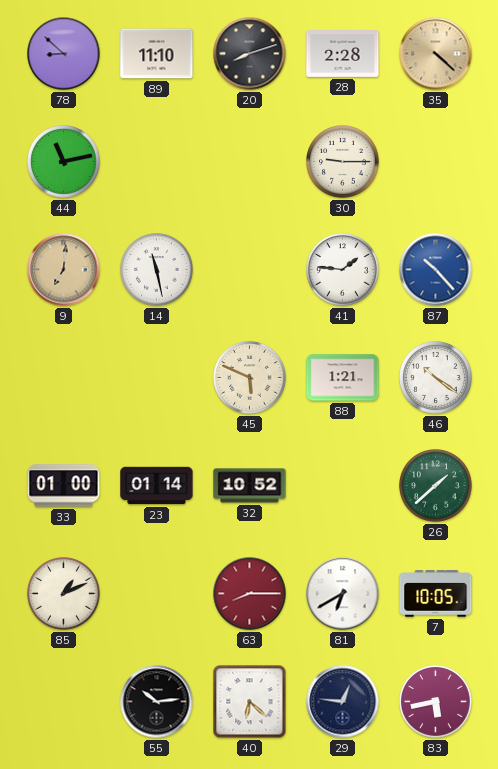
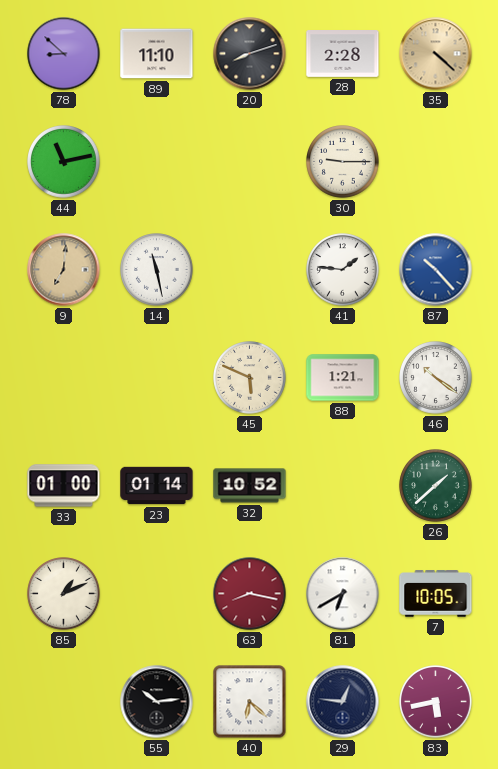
63: 8:15 -> 8:17 (250, 594)
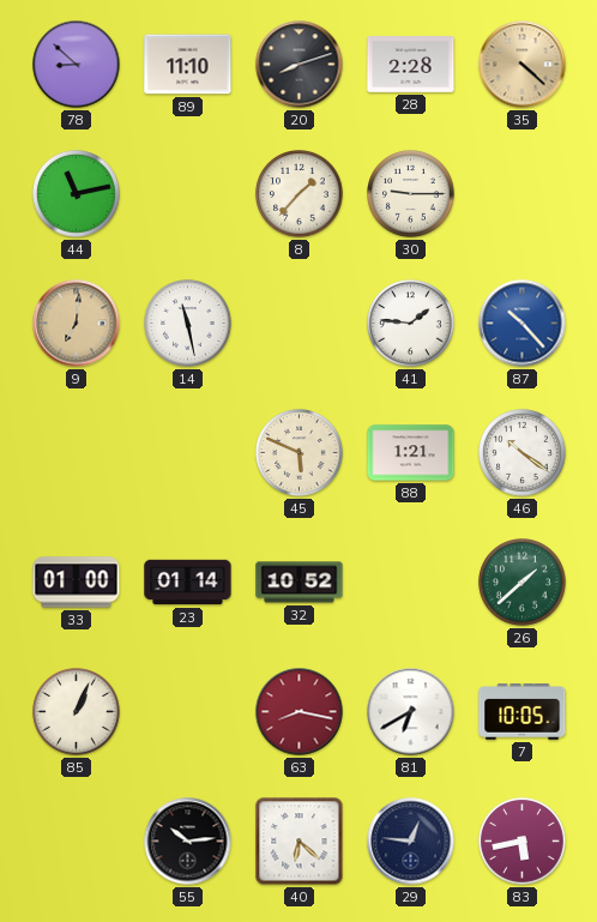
8: none -> 1:37 (300, 194)
85: 1:11 -> 1:04 (77, 712)
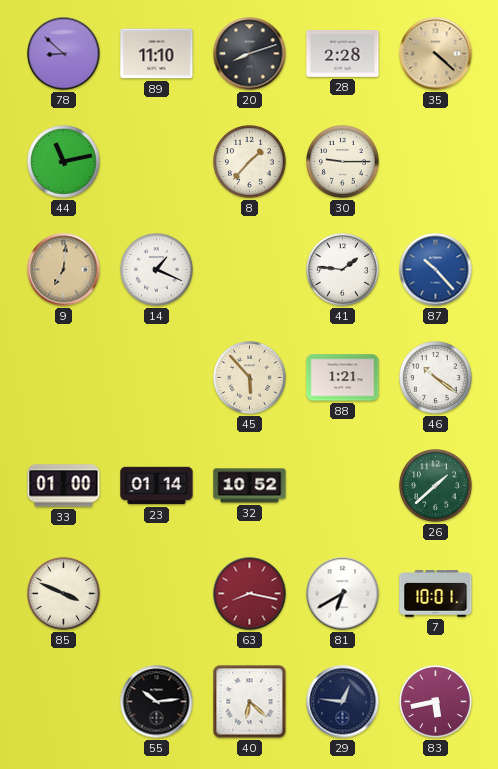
14: 11:28 -> 1:19 (157, 270)
45: 5:49 -> 5:53 (250, 378)
85: 1:04 -> 3:49 (64, 594)
7: 10:05 -> 10:01 (436, 594)
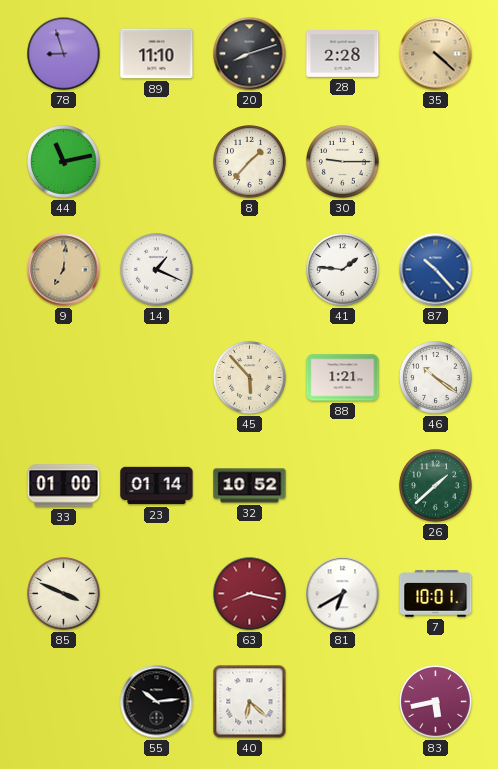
78: 8:52 -> 8:57 (64, 54)
29: 12:46 -> none (343, 702)
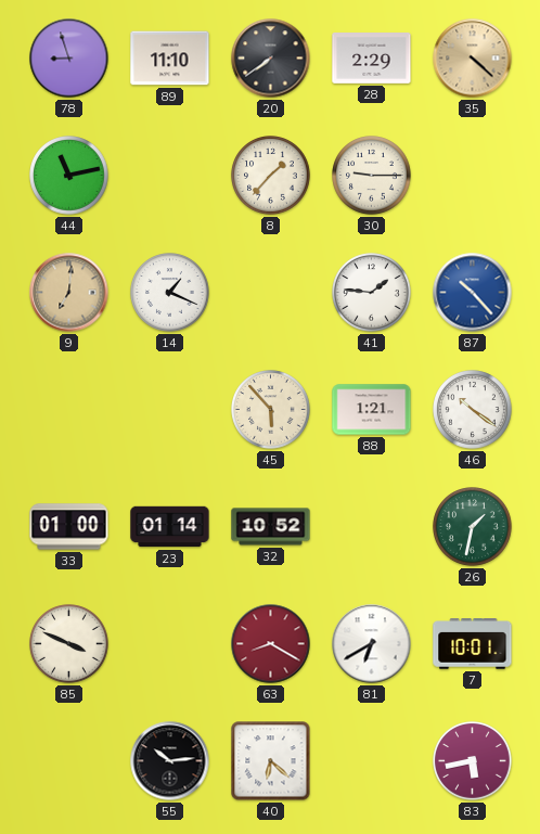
20: 8:12 -> 7:39 (271, 59)
28: 2:28 -> 2:29 (372, 59)
26: 1:38 -> 1:32 (473, 527)
63: 8:17 -> 8:20 (271, 644)
